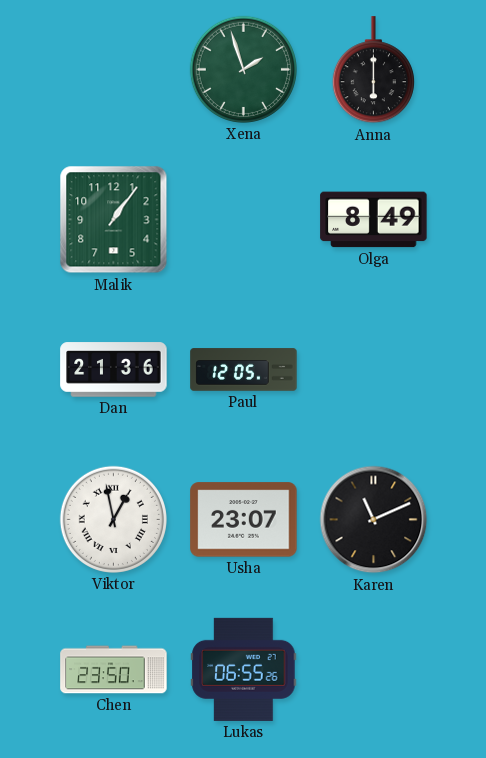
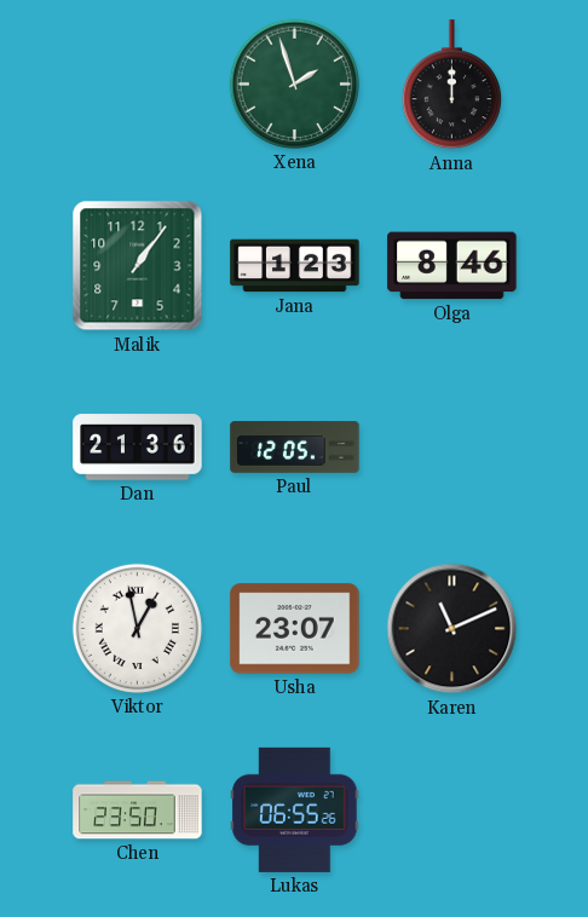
Anna: 6:00 -> 12:00 (451, 85)
Jana: none -> 1:23 (295, 266)
Olga: 8:49 -> 8:46 (452, 266)
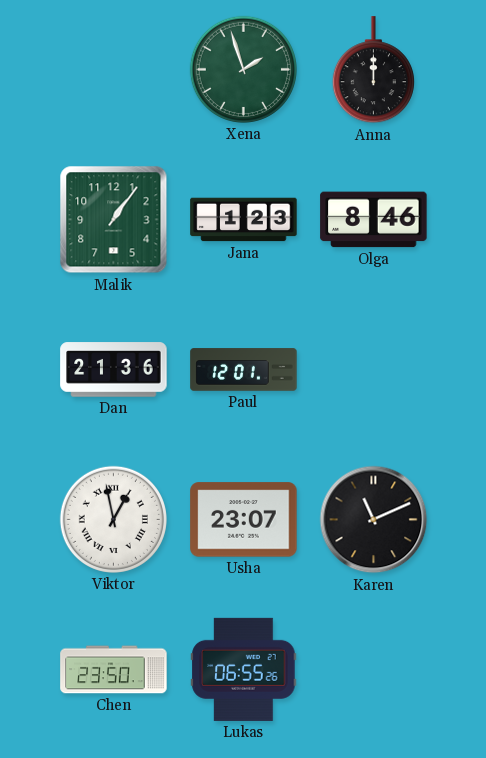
Paul: 12:05 -> 12:01 (244, 370)
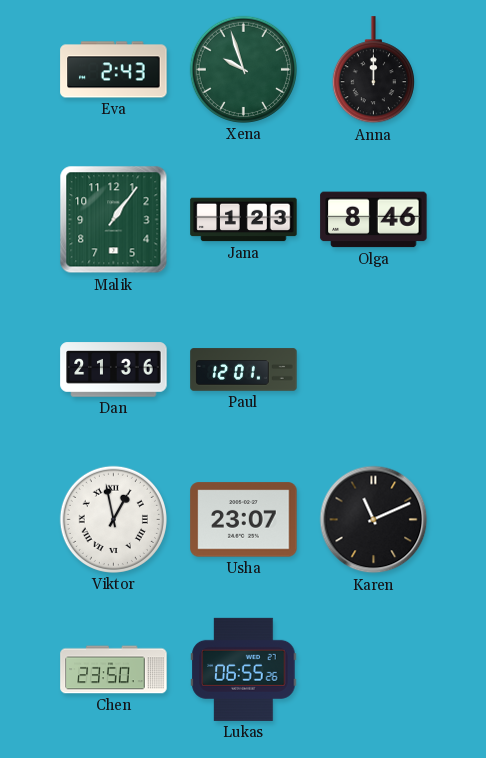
Eva: none -> 2:43 (114, 70)
Xena: 1:57 -> 9:57 (243, 69)
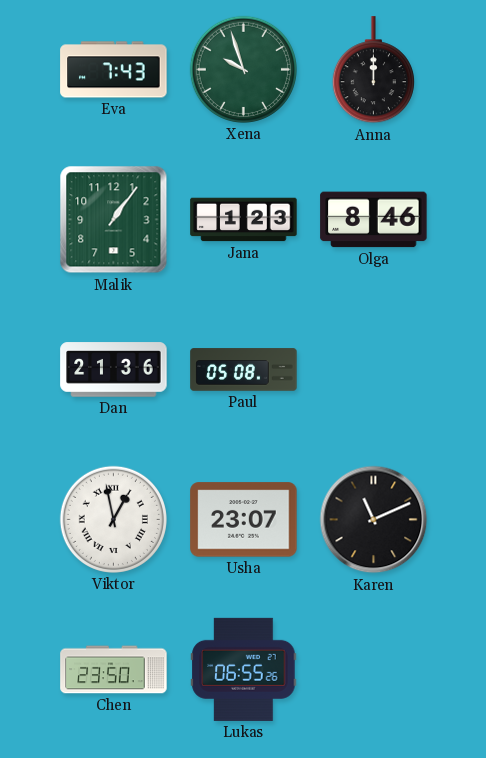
Eva: 2:43 -> 7:43 (114, 70)
Paul: 12:01 -> 05:08 (244, 370)
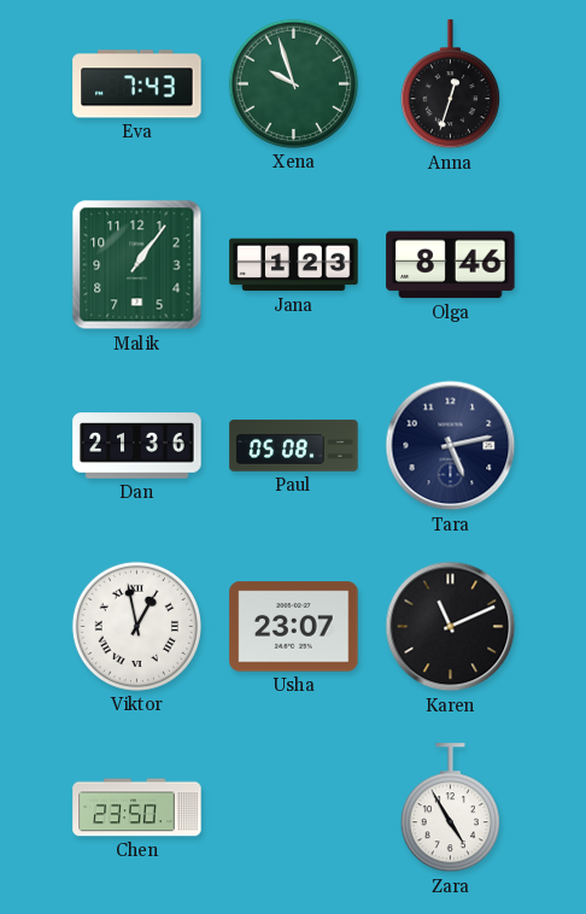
Anna: 12:00 -> 12:33 (450, 84)
Tara: none -> 5:13 (451, 446)
Lukas: 06:55 -> none (244, 669)
Zara: none -> 4:55 (450, 808)
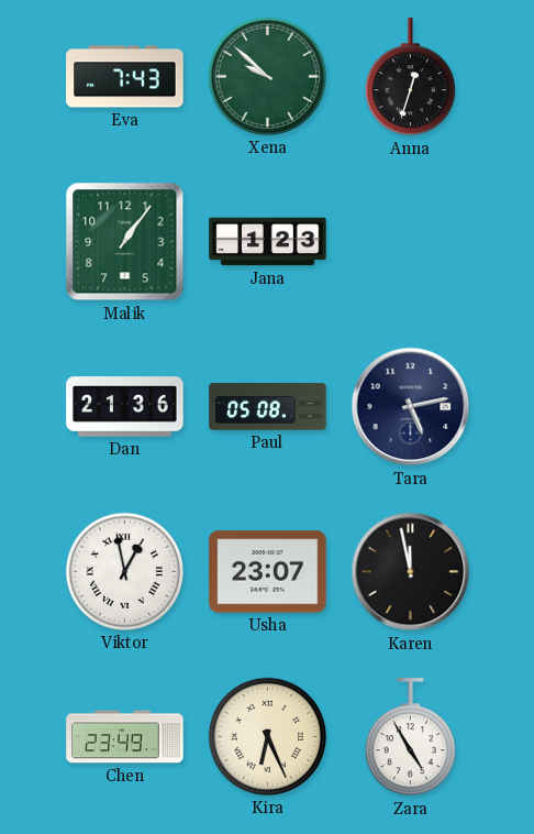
Xena: 9:57 -> 9:52 (267, 76)
Olga: 8:46 -> none (451, 265)
Karen: 11:11 -> 11:58 (411, 572)
Chen: 23:50 -> 23:49 (125, 737)
Kira: none -> 6:26 (267, 736)
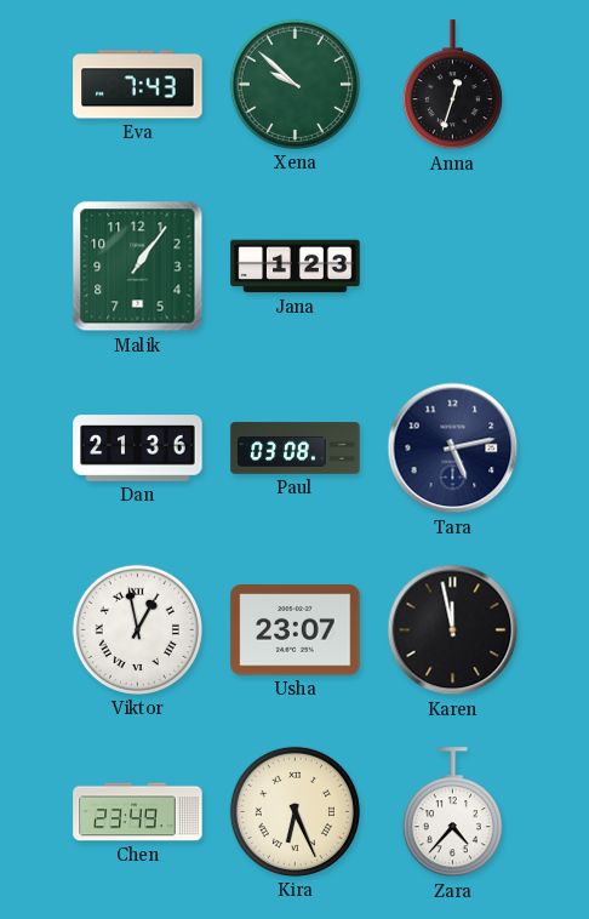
Paul: 05:08 -> 03:08 (296, 449)
Zara: 4:55 -> 4:37 (452, 812)
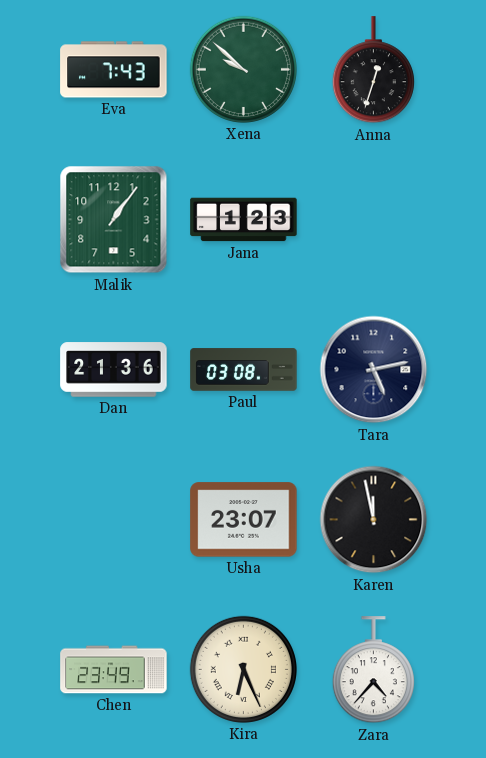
Viktor: 12:58 -> none (137, 629)
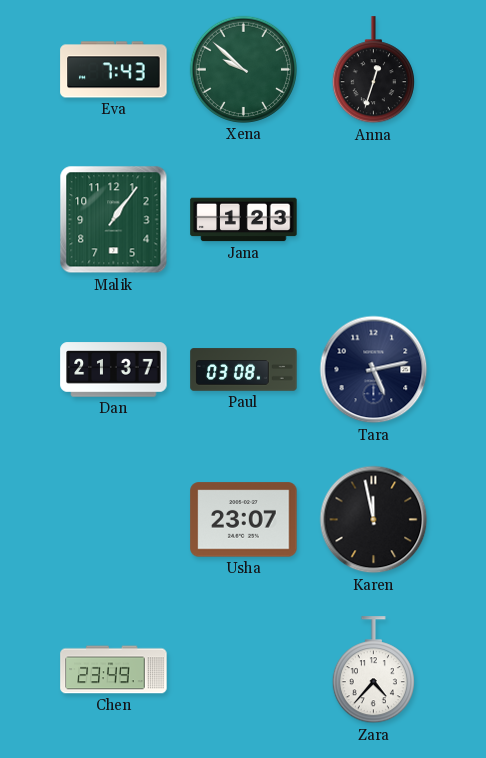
Dan: 21:36 -> 21:37 (114, 370)
Kira: 6:26 -> none (243, 669)
